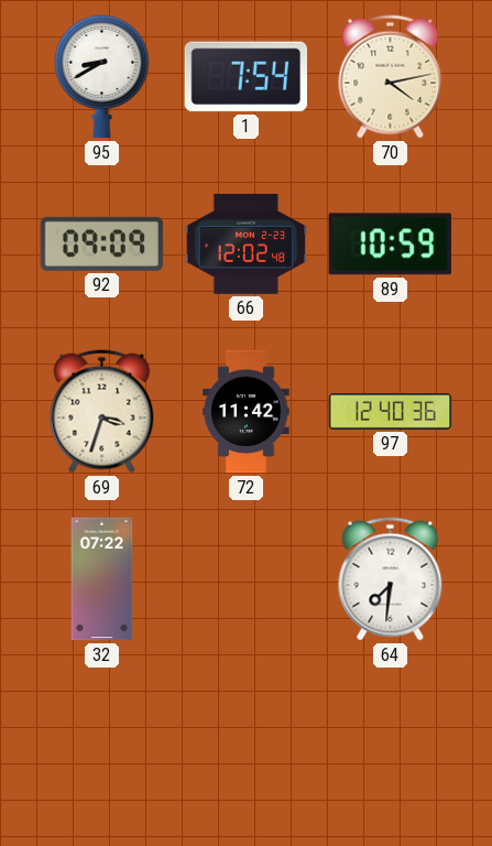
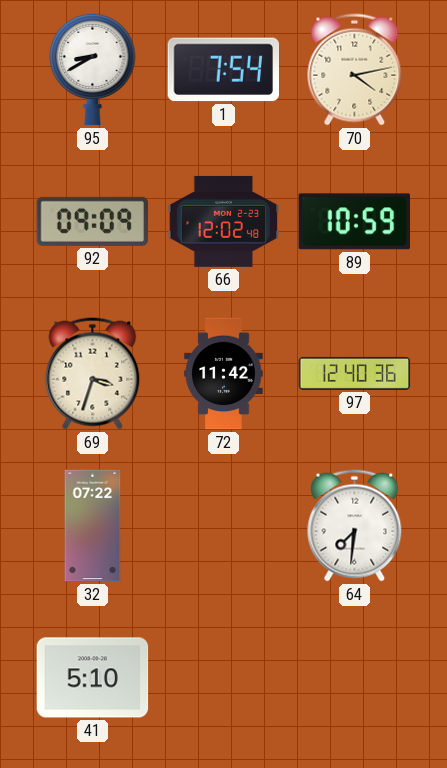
41: none -> 5:10 (93, 678)
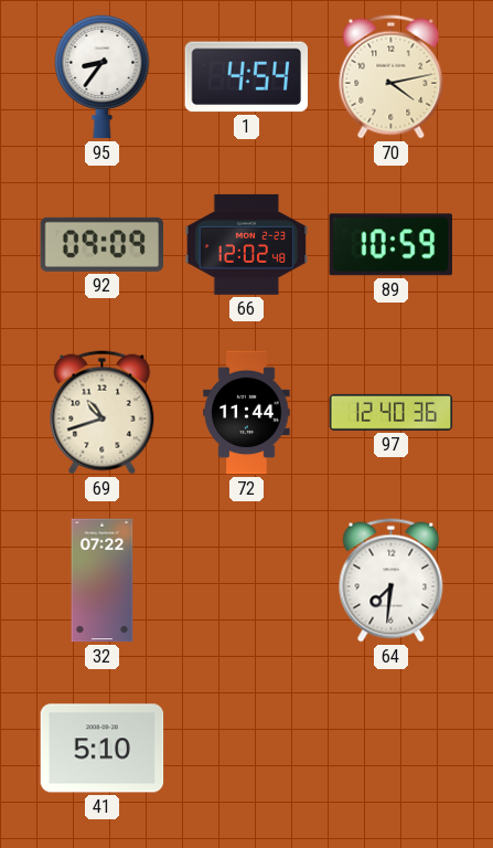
95: 8:40 -> 8:36 (103, 76)
1: 7:54 -> 4:54 (247, 77)
69: 3:33 -> 10:42 (103, 413)
72: 11:42 -> 11:44 (247, 413)
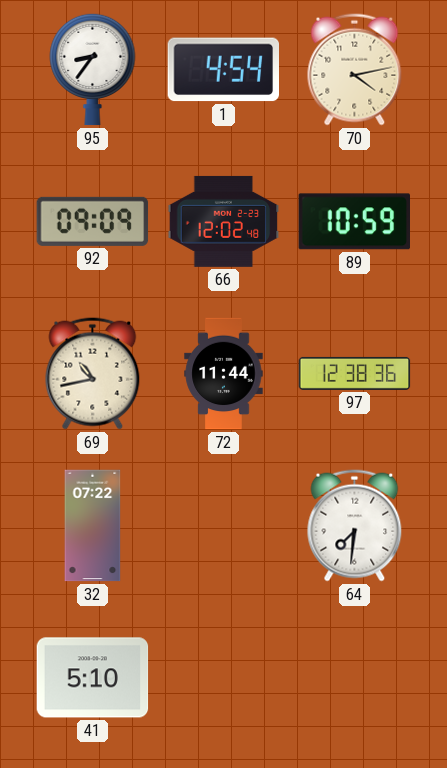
69: 10:42 -> 10:43 (93, 374)
97: 12:40 -> 12:38 (355, 373)
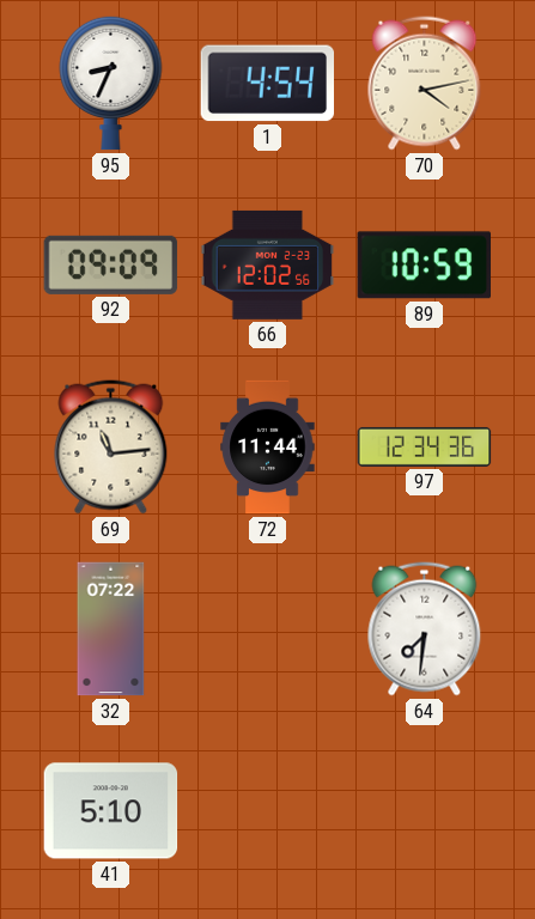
95: 8:36 -> 8:34 (111, 83)
66: 12:02:48 -> 12:02:56 (268, 264)
69: 10:43 -> 11:14 (111, 448)
97: 12:38 -> 12:34 (425, 446)
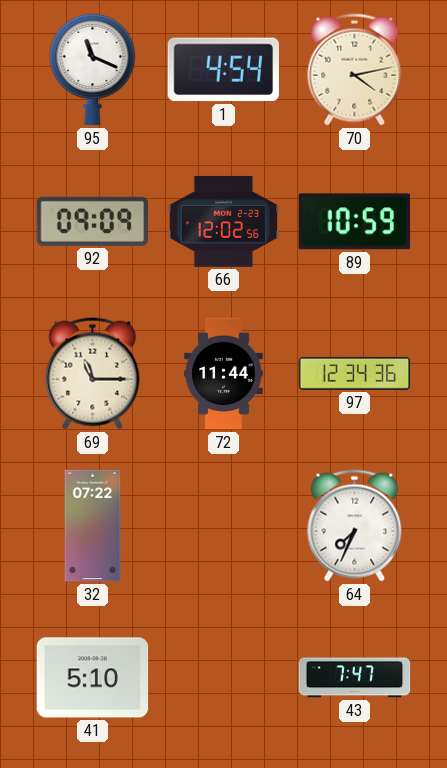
95: 8:34 -> 11:19 (93, 69)
69: 11:14 -> 11:15 (93, 374)
64: 7:31 -> 7:34 (355, 526)
43: none -> 7:47 (355, 678)
